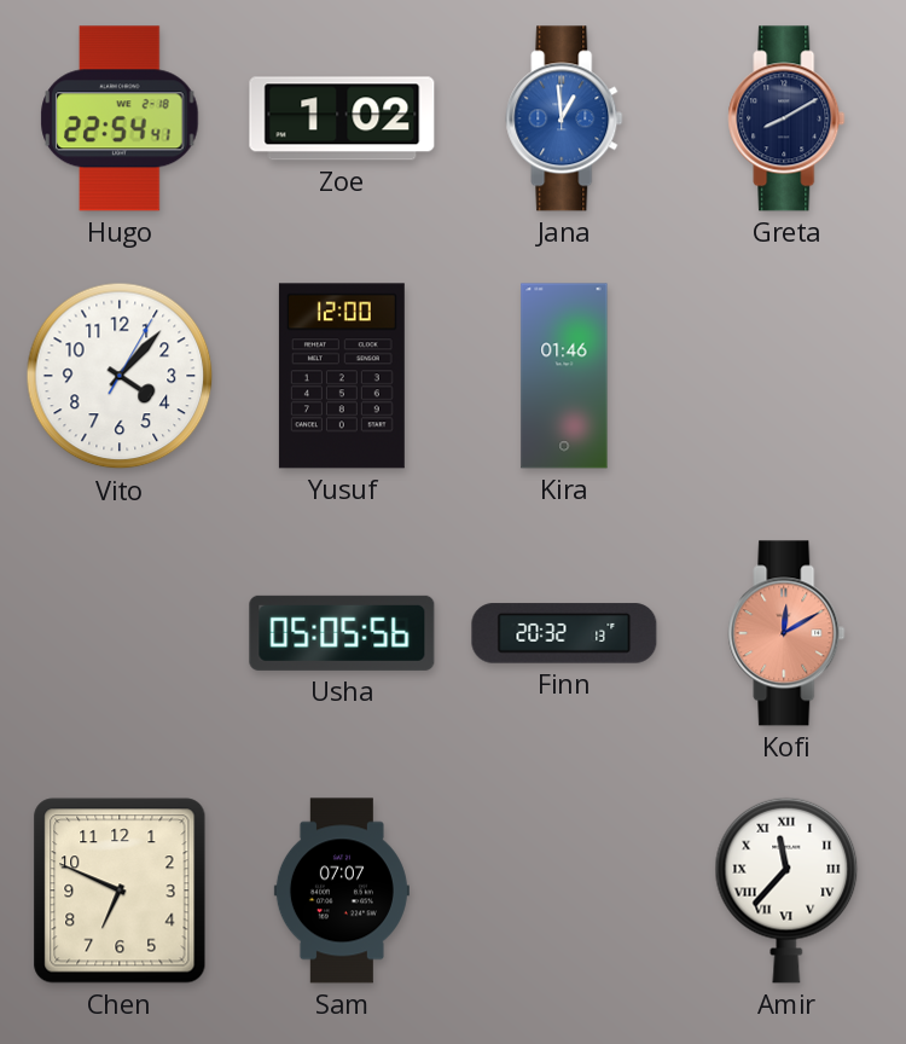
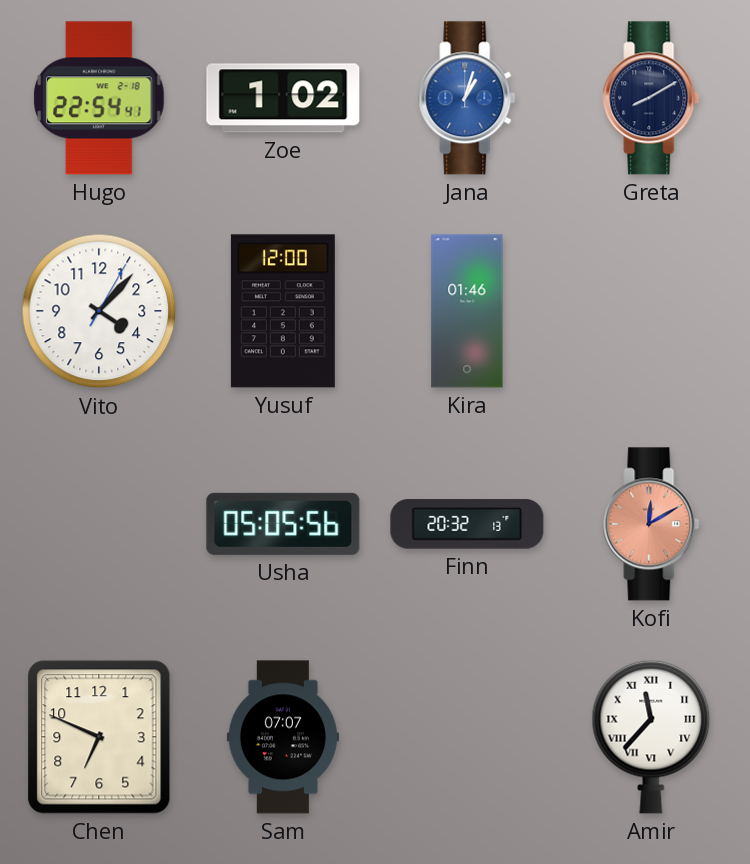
Jana: 12:59 -> 1:03 (467, 98)
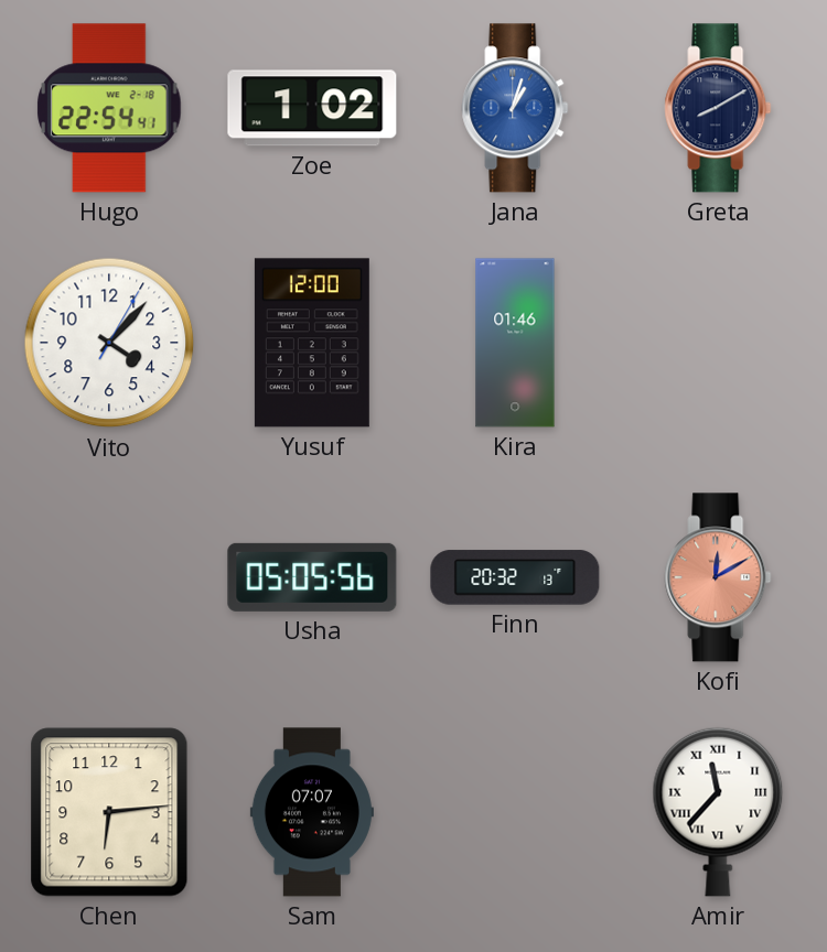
Chen: 6:49 -> 6:14 (109, 812)
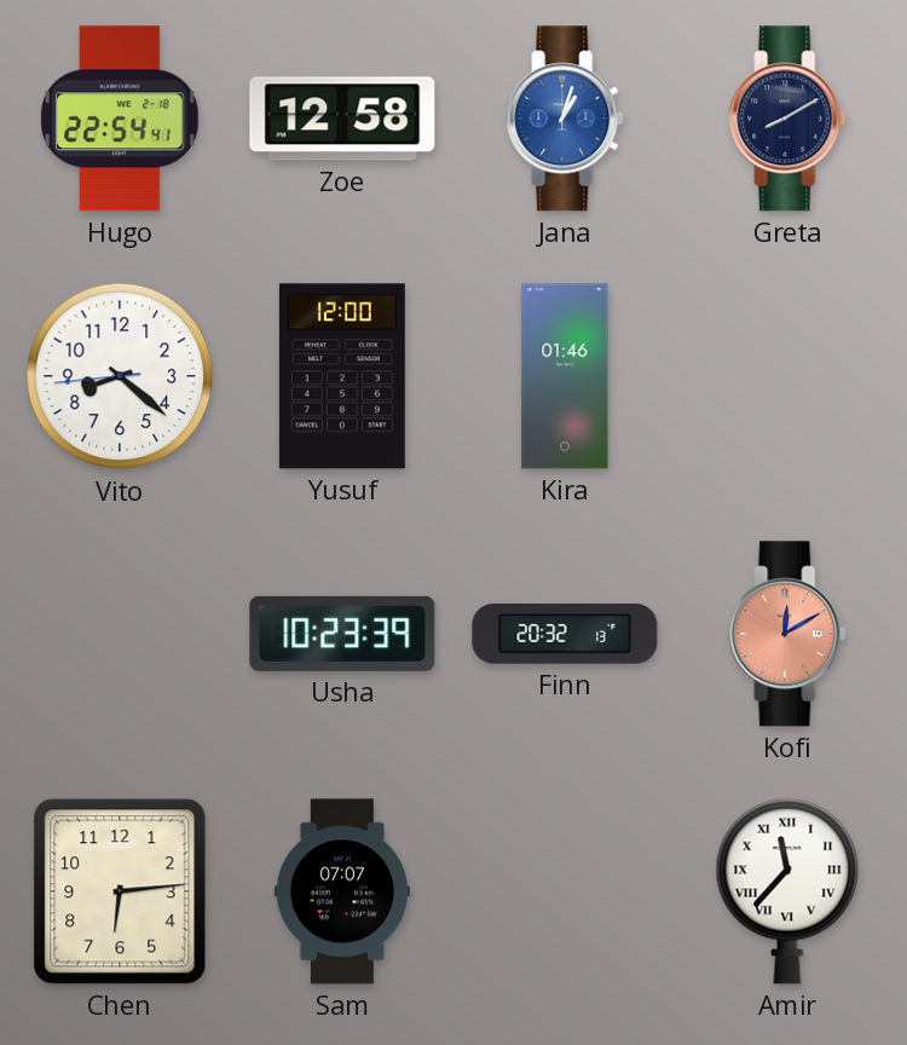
Zoe: 1:02 -> 12:58 (342, 119)
Vito: 4:07 -> 8:21 (120, 376)
Usha: 05:05 -> 10:23 (342, 634)
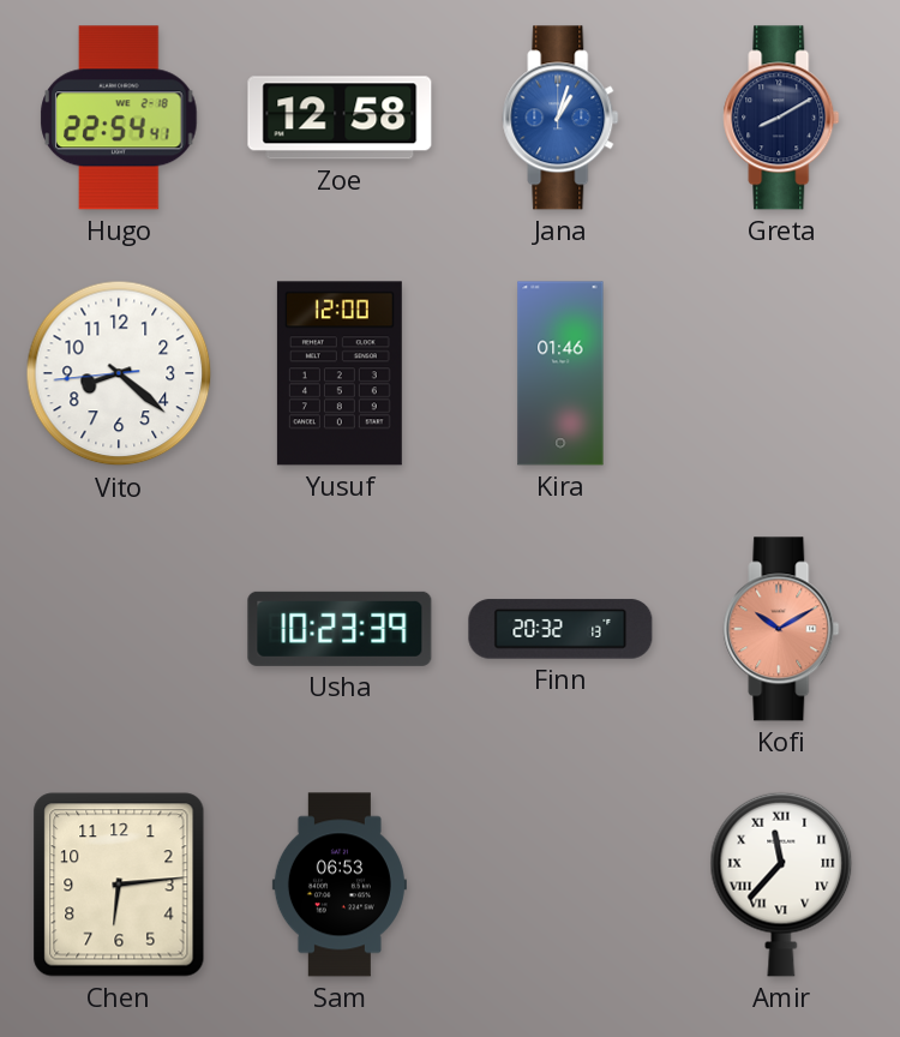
Kofi: 12:10 -> 10:10 (781, 629)
Sam: 07:07 -> 06:53 (340, 885)
